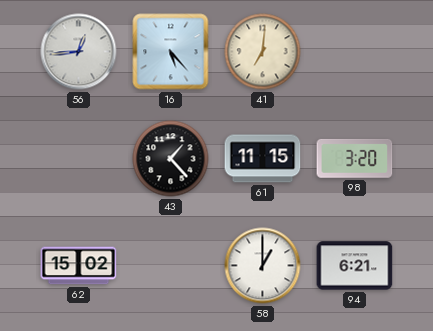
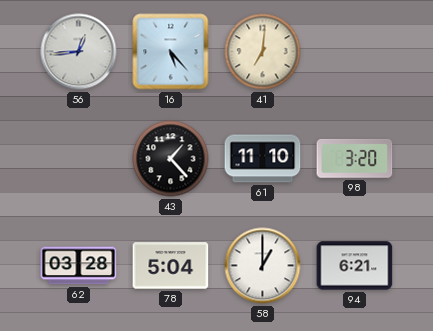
61: 11:15 -> 11:10 (263, 159)
62: 15:02 -> 03:28 (79, 266)
78: none -> 5:04 (171, 266)
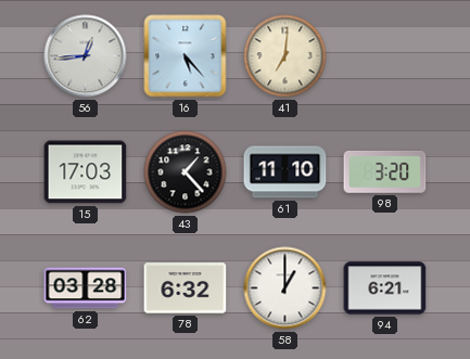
15: none -> 17:03 (86, 172)
78: 5:04 -> 6:32 (186, 289)
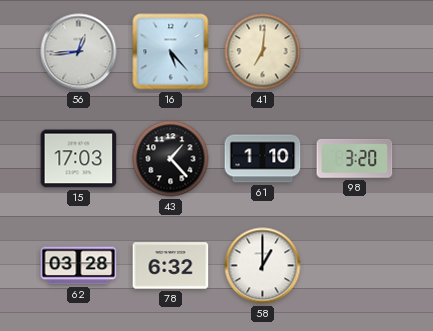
61: 11:10 -> 1:10 (263, 159)
94: 6:21 -> none (385, 289)
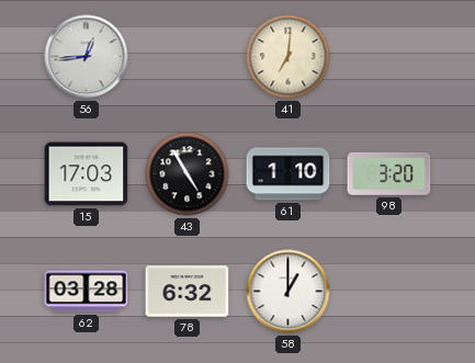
16: 5:23 -> none (171, 52)
43: 1:23 -> 4:55 (188, 174)
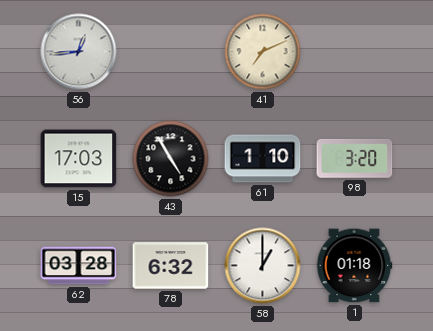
41: 7:01 -> 7:11 (263, 52)
1: none -> 01:18 (354, 266)
